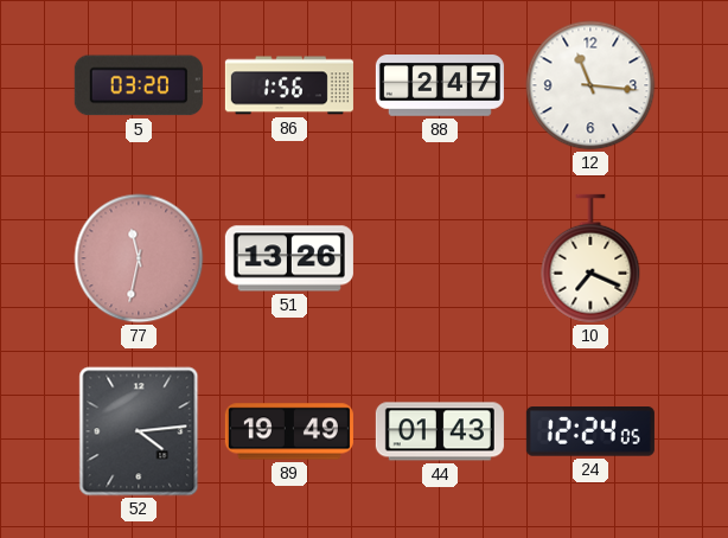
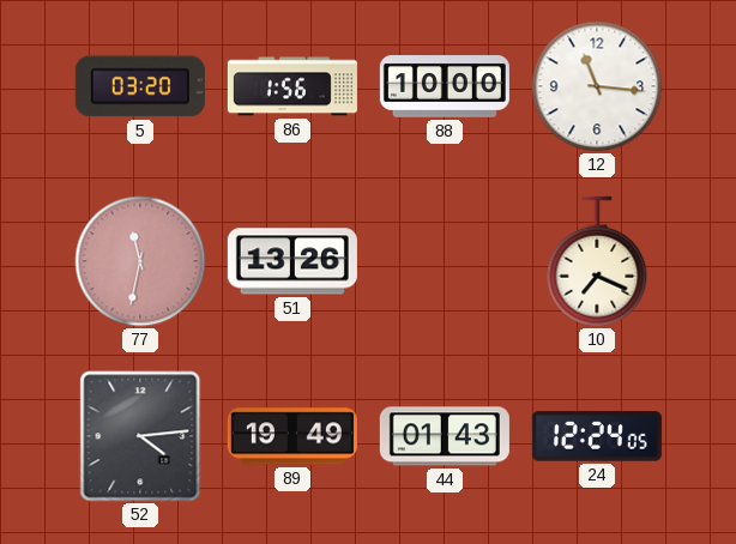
88: 2:47 -> 10:00 (445, 87)
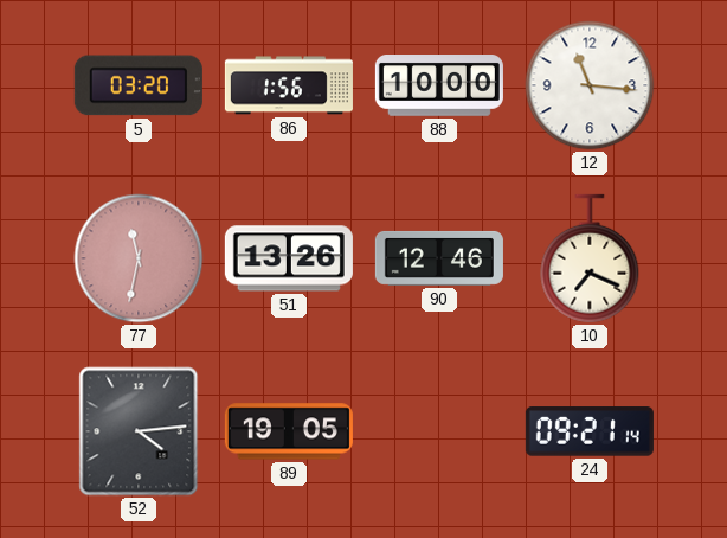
90: none -> 12:46 (439, 258)
89: 19:49 -> 19:05 (289, 431)
44: 01:43 -> none (445, 436)
24: 12:24 -> 09:21 (590, 431)
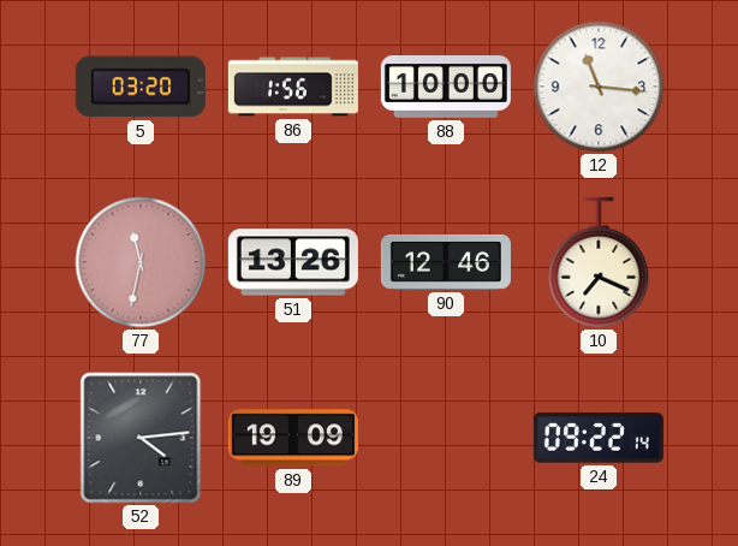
89: 19:05 -> 19:09 (293, 438)
24: 09:21 -> 09:22 (599, 438)
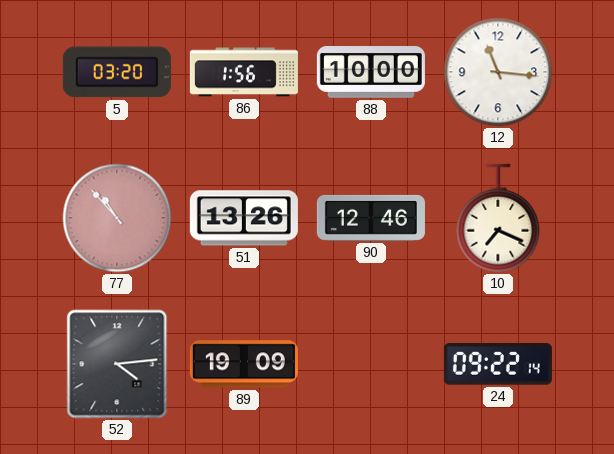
77: 11:32 -> 10:53 (117, 218)
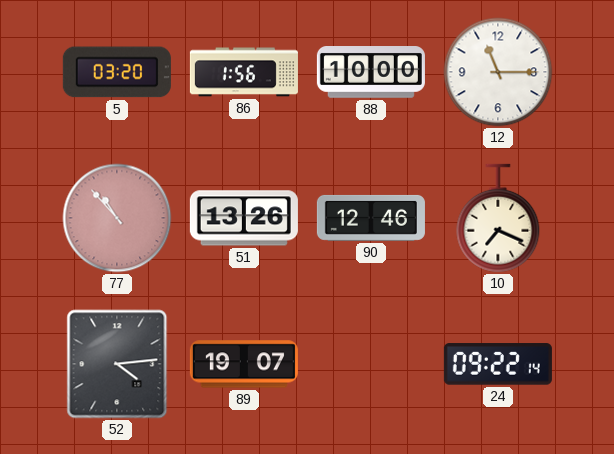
12: 11:16 -> 11:15 (498, 72)
89: 19:09 -> 19:07 (244, 364)
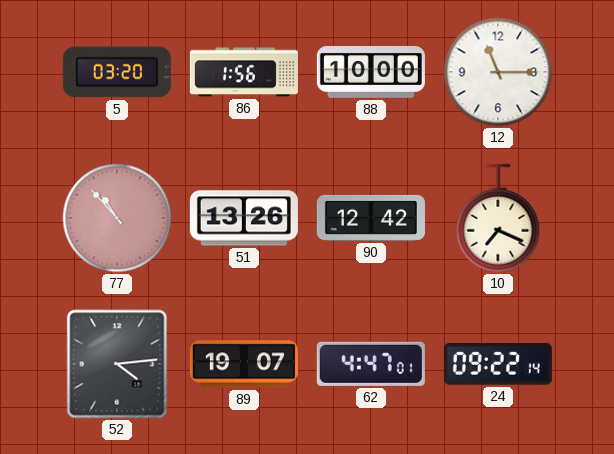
90: 12:46 -> 12:42 (371, 218)
62: none -> 4:47 (371, 364)
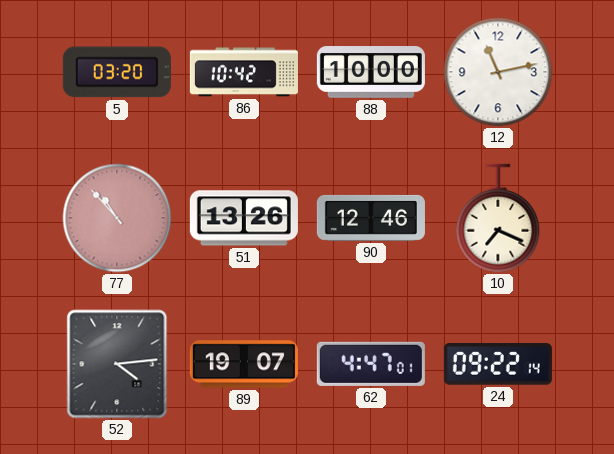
86: 1:56 -> 10:42 (244, 72)
12: 11:15 -> 11:13 (498, 72)
90: 12:42 -> 12:46 (371, 218)
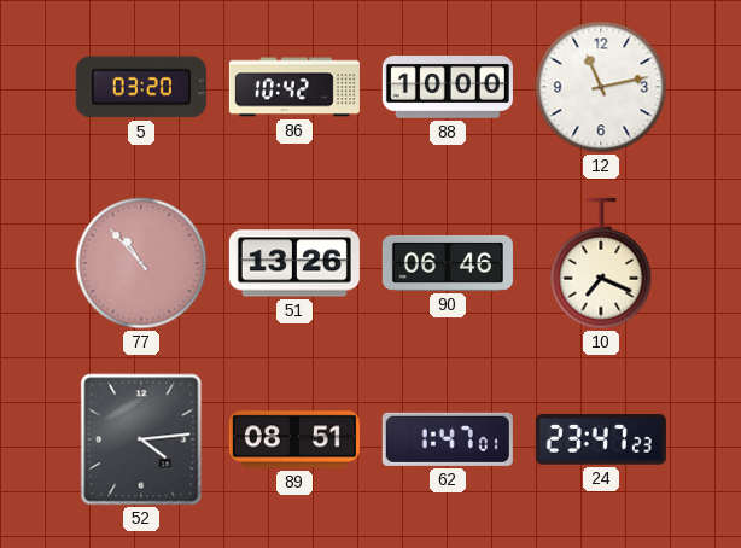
90: 12:46 -> 06:46 (448, 263)
89: 19:07 -> 08:51 (294, 439)
62: 4:47 -> 1:47 (448, 439)
24: 09:22 -> 23:47 (601, 439)
